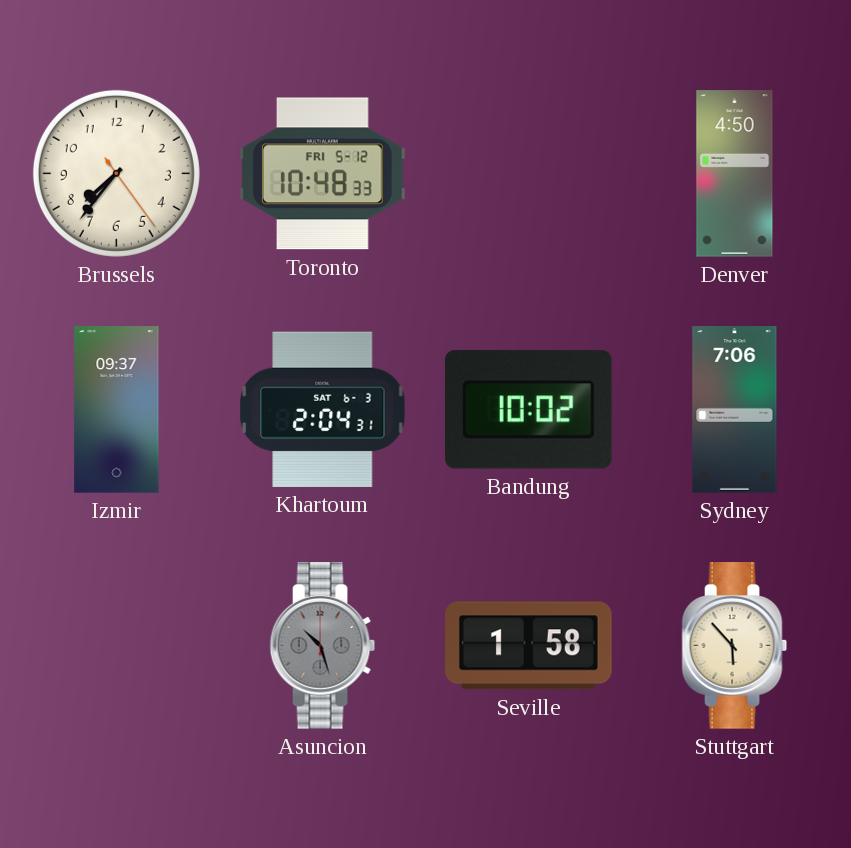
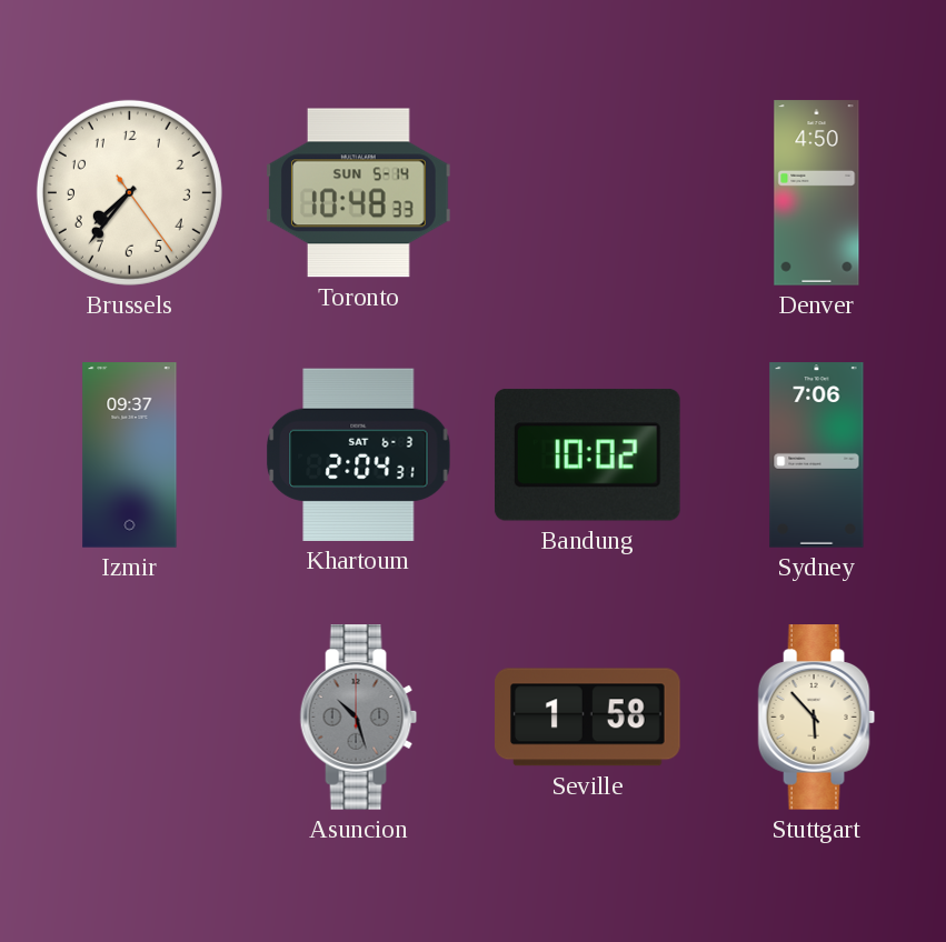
Toronto date: FRI 5-12 -> SUN 5-14 (359, 193)
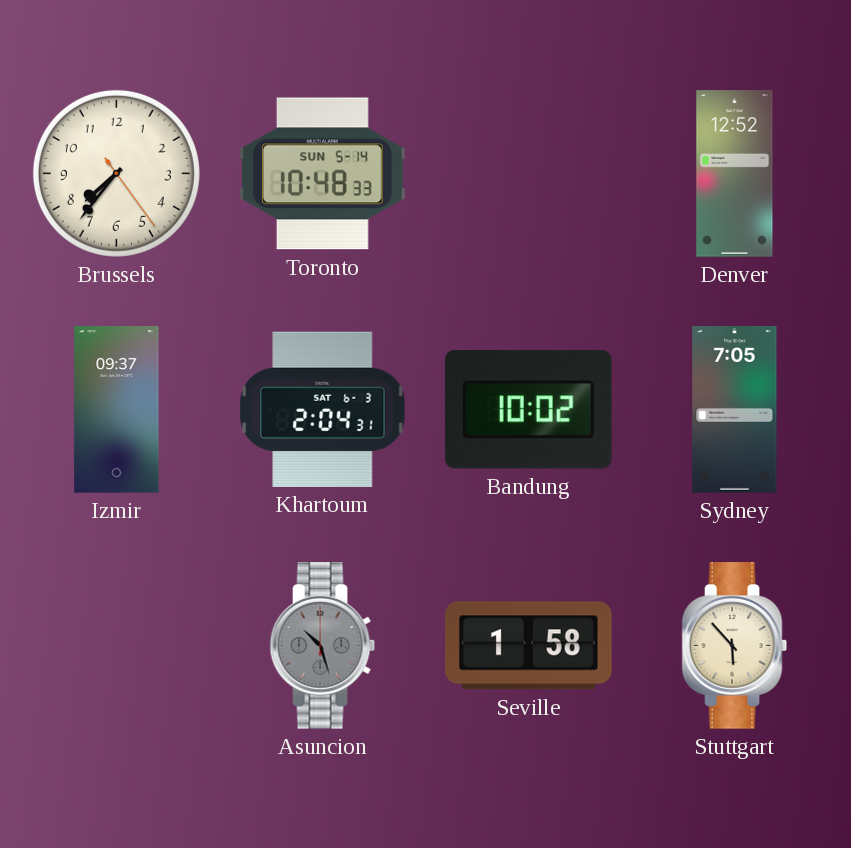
Denver: 4:50 -> 12:52 (735, 174)
Sydney: 7:06 -> 7:05 (735, 410)
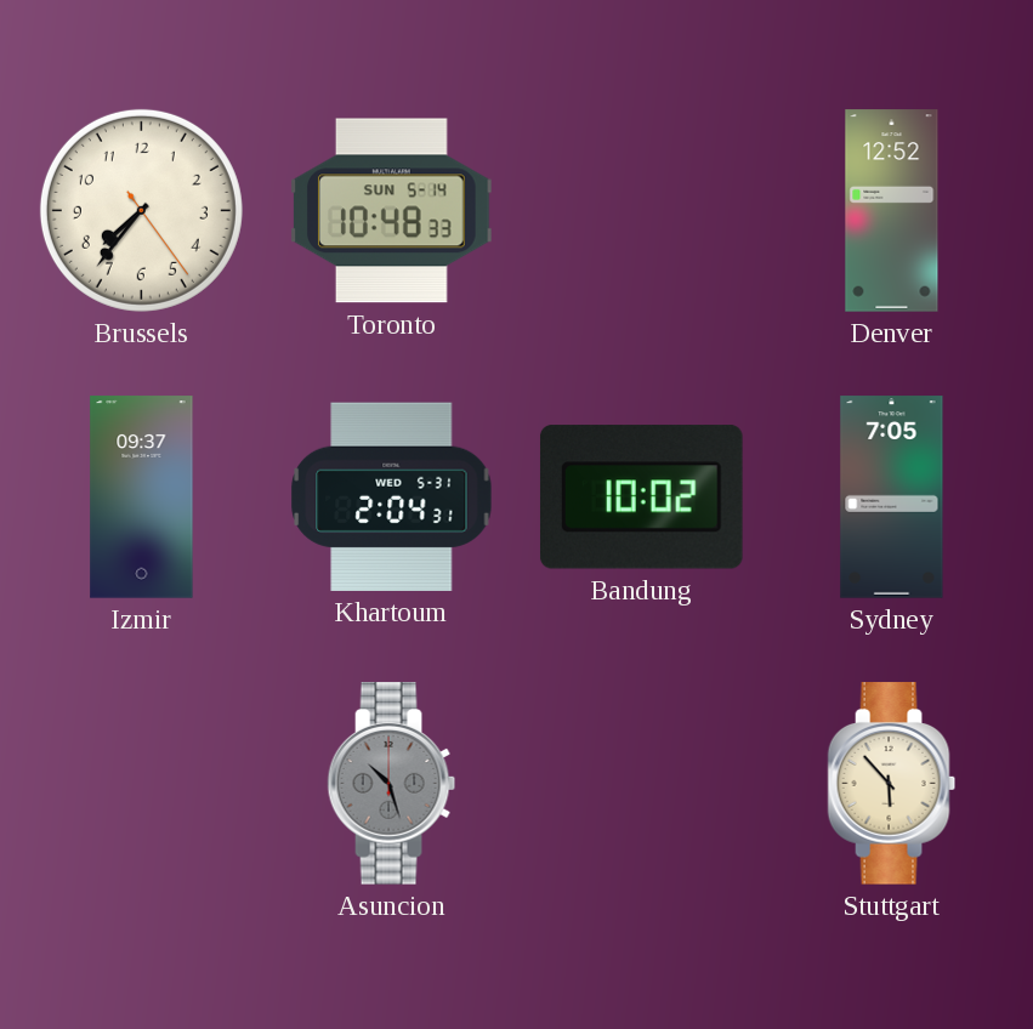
Khartoum date: SAT 6-3 -> WED 5-31 (392, 496)
Seville: 1:58 -> none (529, 646)
